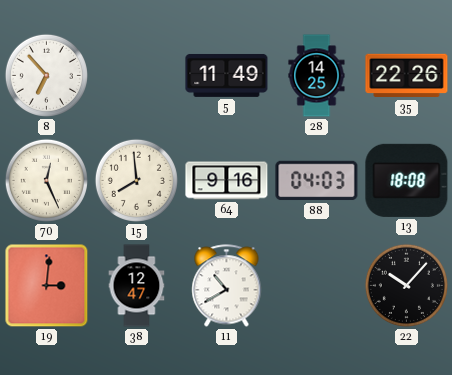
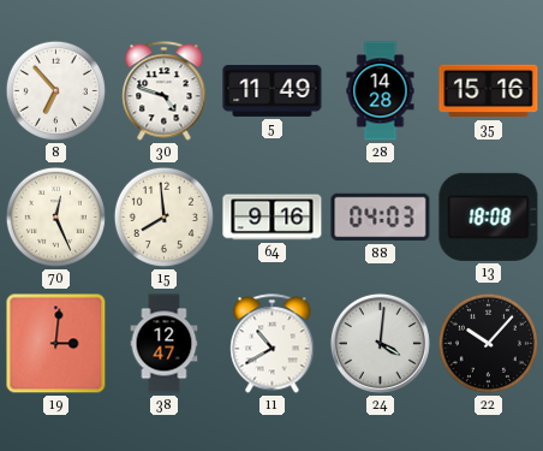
30: none -> 4:48 (165, 91)
28: 14:25 -> 14:28 (381, 91)
35: 22:26 -> 15:16 (489, 91)
24: none -> 4:01 (380, 343)
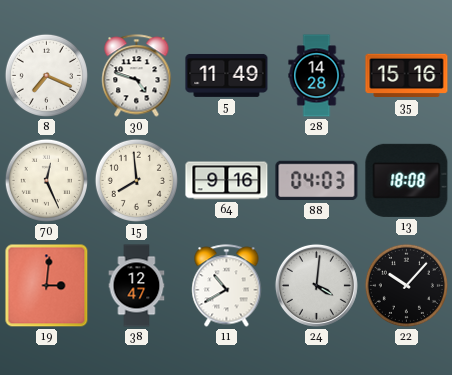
8: 6:53 -> 7:19 (46, 75)
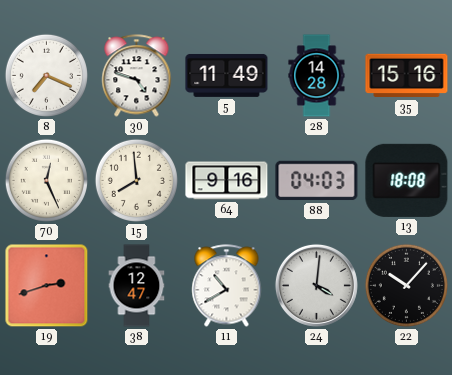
19: 3:01 -> 2:42 (47, 286)
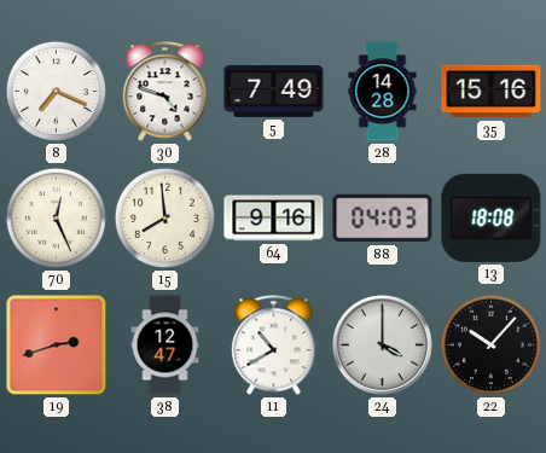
5: 11:49 -> 7:49 (274, 91)
24: 4:01 -> 4:00 (382, 344)
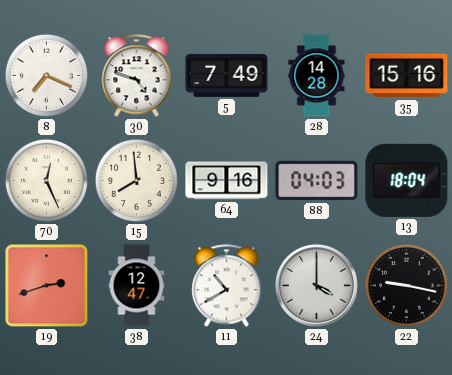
13: 18:08 -> 18:04 (407, 180)
22: 10:07 -> 9:17 (406, 285)
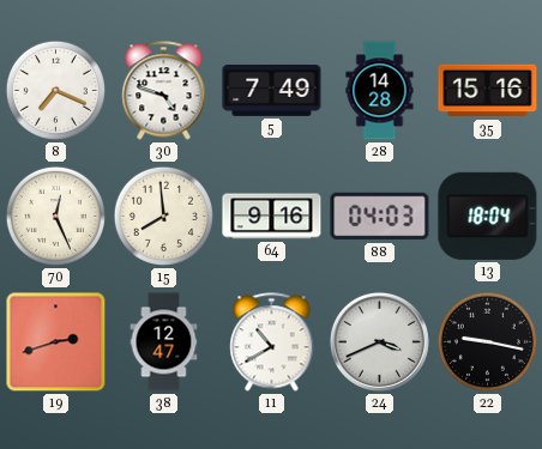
24: 4:00 -> 3:41 (379, 341)
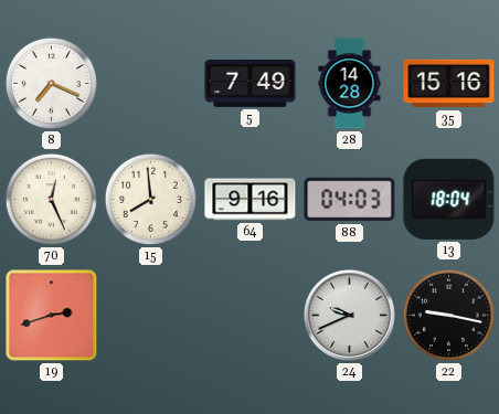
30: 4:48 -> none (164, 91)
38: 12:47 -> none (164, 342)
11: 10:40 -> none (272, 342)
24: 3:41 -> 9:41 (349, 315)
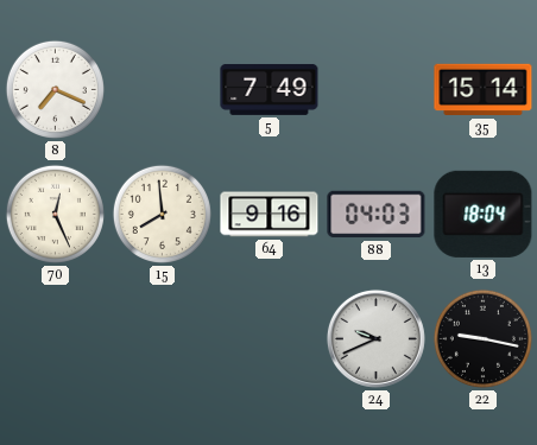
28: 14:28 -> none (350, 84)
35: 15:16 -> 15:14 (484, 90)
19: 2:42 -> none (52, 316)
